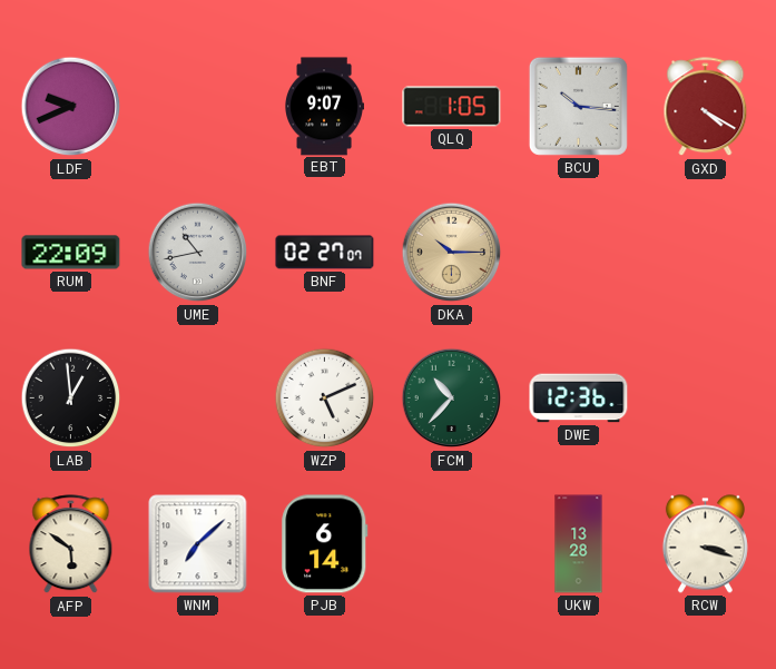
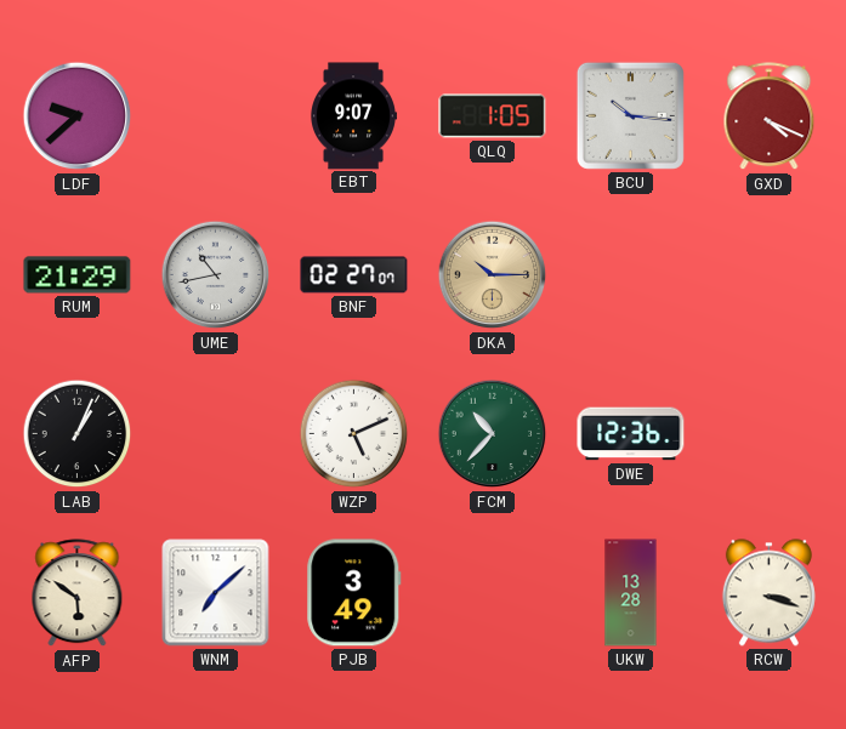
LDF: 9:41 -> 9:38 (78, 116)
GXD: 4:20 -> 4:19 (770, 116)
RUM: 22:09 -> 21:29 (78, 275)
LAB: 12:59 -> 1:04 (78, 434)
PJB: 6:14 -> 3:49 (354, 593)
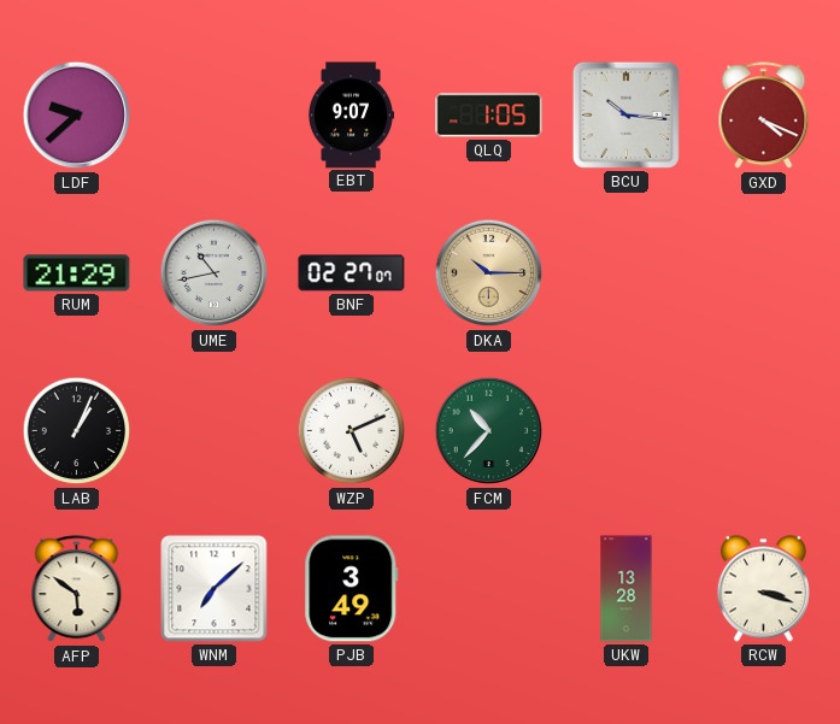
DWE: 12:36 -> none (631, 434)
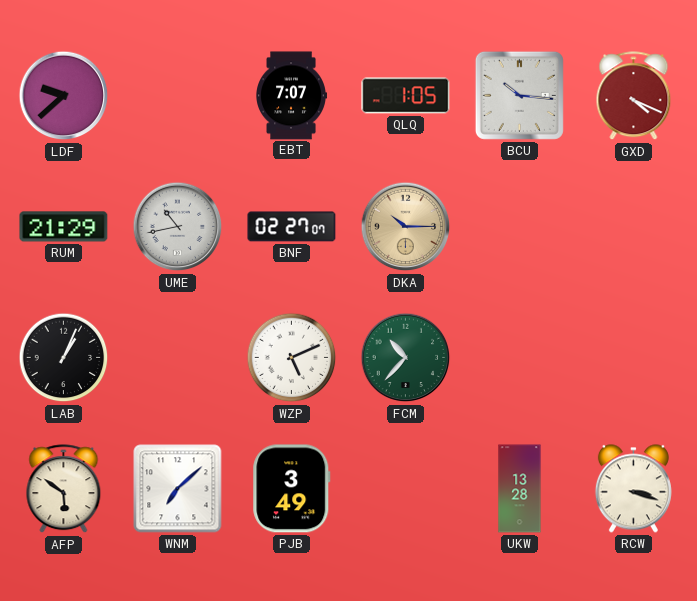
EBT: 9:07 -> 7:07 (291, 96)
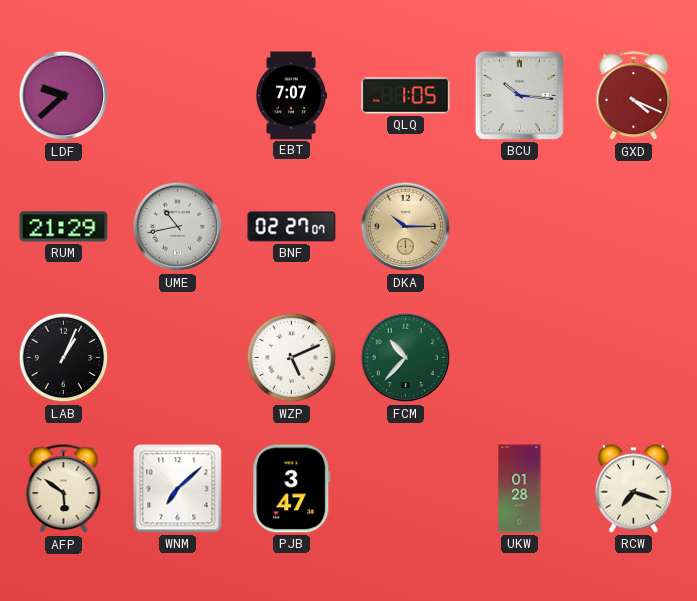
PJB: 3:49 -> 3:47 (292, 489)
UKW: 13:28 -> 01:28 (520, 489)
RCW: 3:18 -> 7:18 (633, 489)
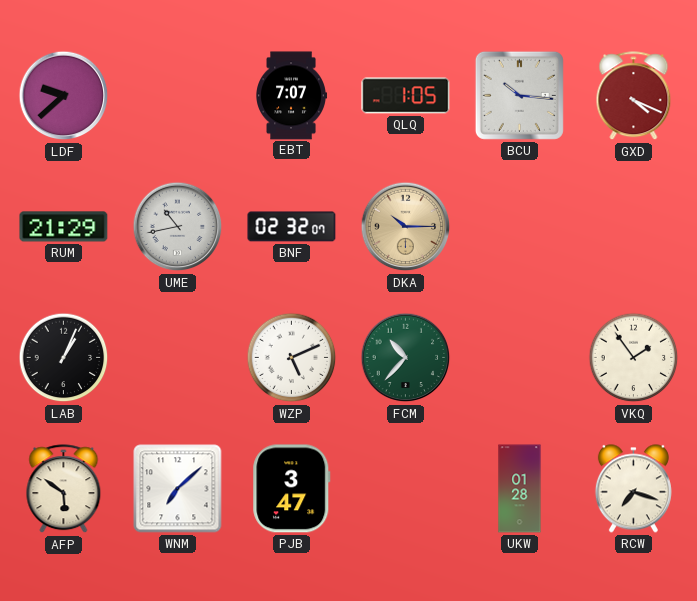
BNF: 02:27 -> 02:32 (292, 227)
VKQ: none -> 1:54 (634, 358)
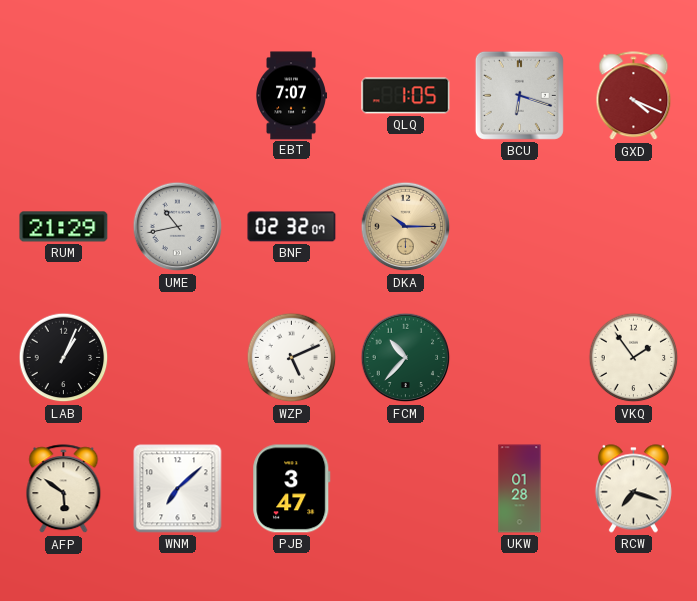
LDF: 9:38 -> none (64, 96)
BCU: 10:16 -> 6:18 (519, 95)
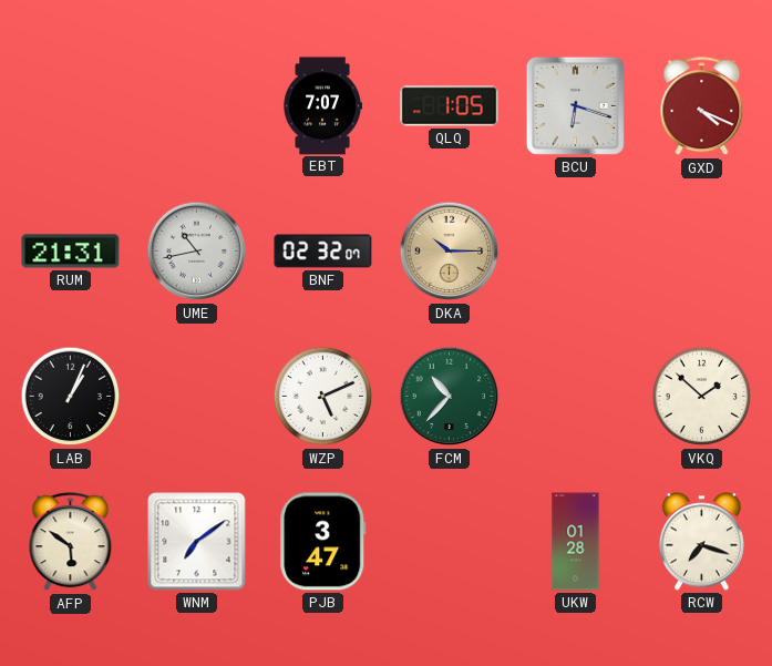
RUM: 21:29 -> 21:31 (71, 252)
VKQ: 1:54 -> 1:52 (702, 397)
WNM: 7:08 -> 7:09 (197, 542)
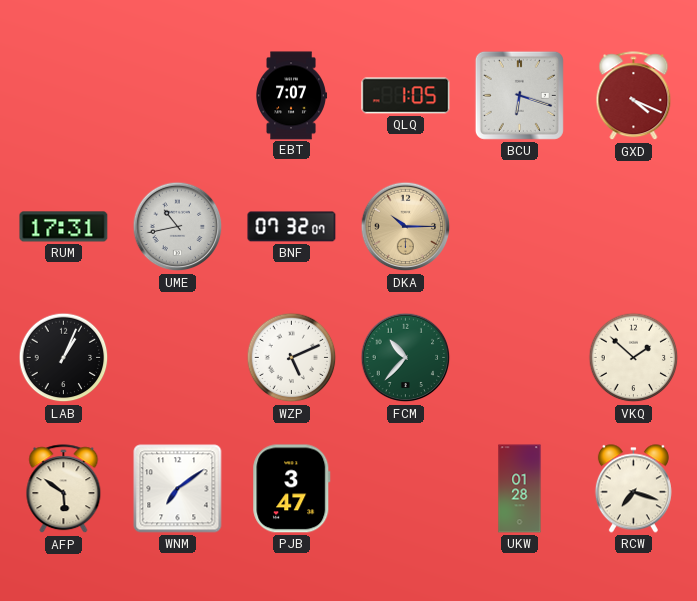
RUM: 21:31 -> 17:31 (64, 227)
BNF: 02:32 -> 07:32 (292, 227)
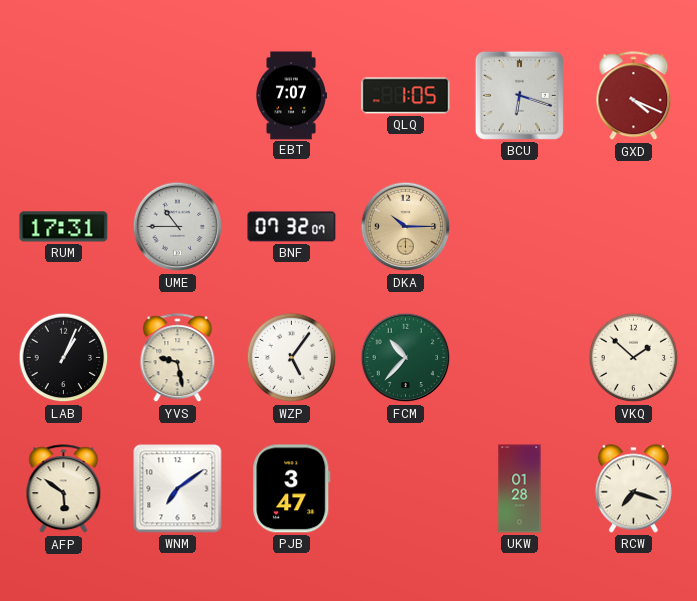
UME: 10:43 -> 10:45 (178, 227)
YVS: none -> 9:28 (178, 358)
WZP: 5:11 -> 5:06 (292, 358)
